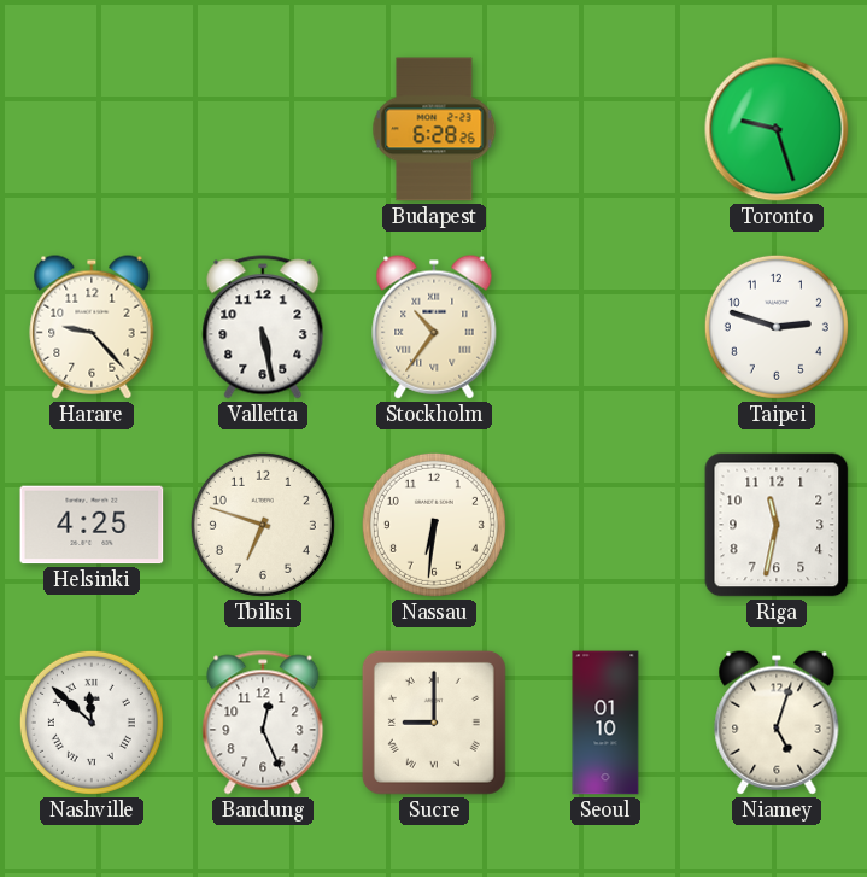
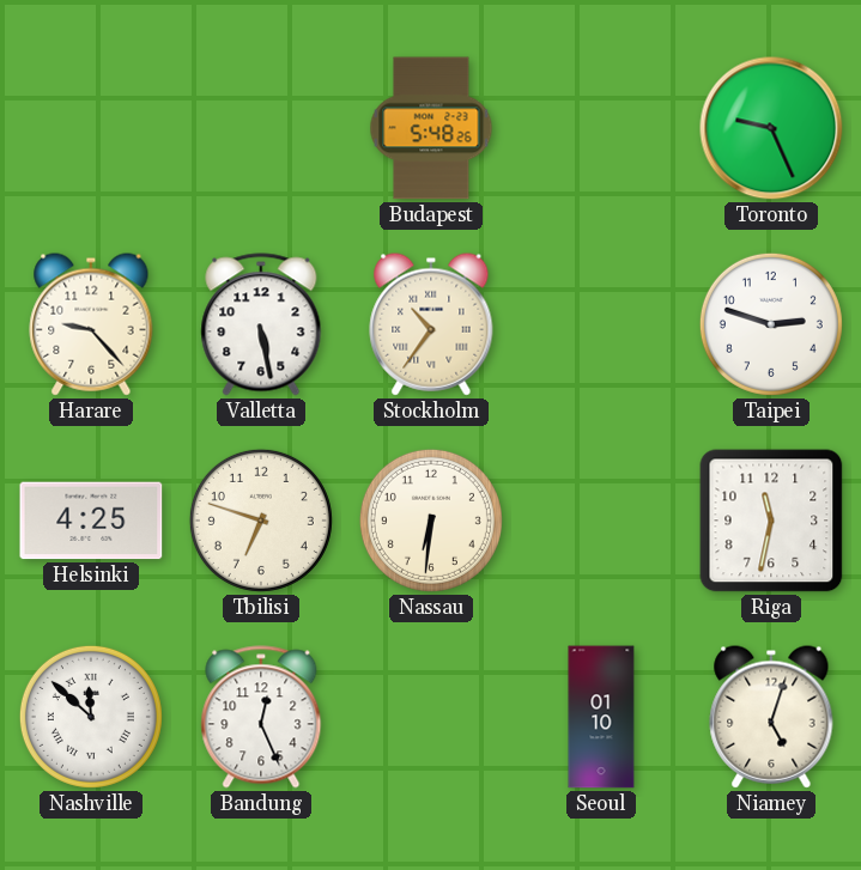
Budapest: 6:28 -> 5:48 (431, 128)
Toronto: 9:27 -> 9:26 (771, 128)
Sucre: 9:00 -> none (434, 723)
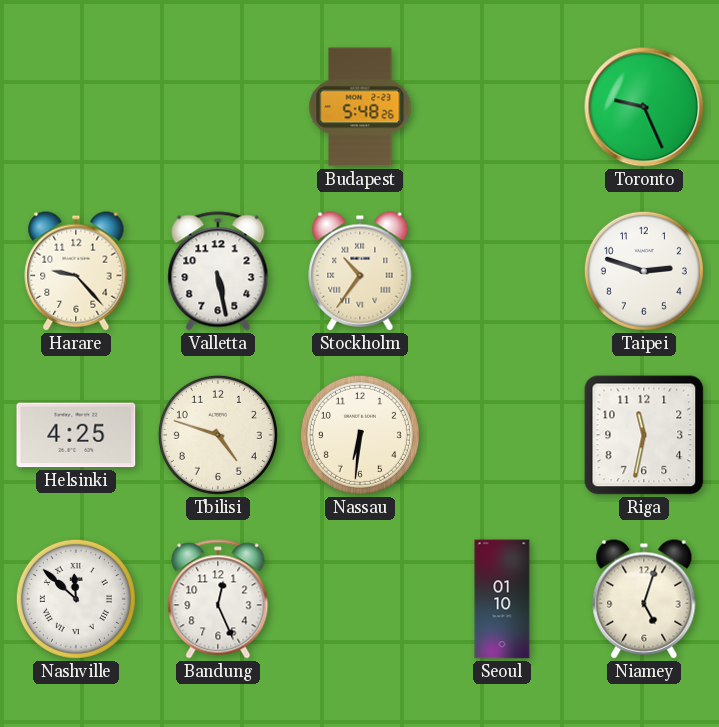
Tbilisi: 6:48 -> 4:48 (218, 435)
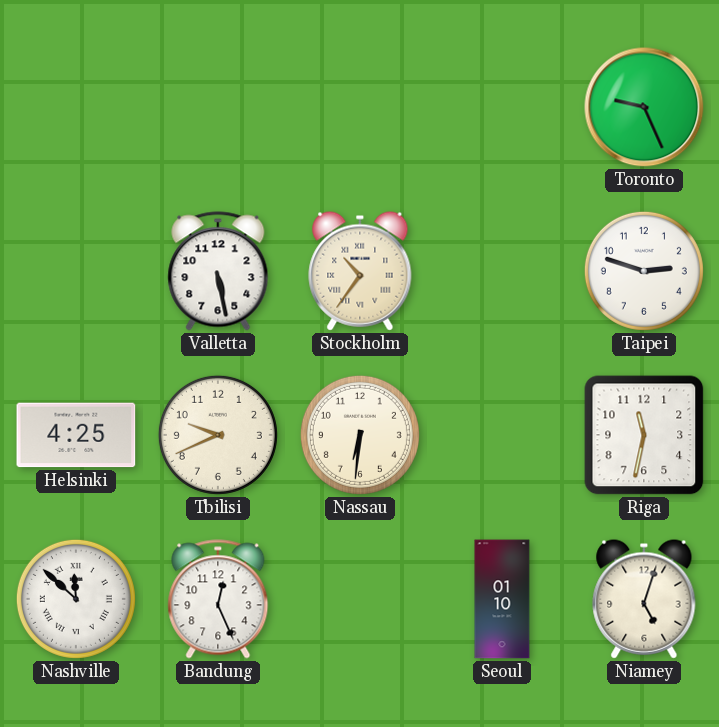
Budapest: 5:48 -> none (360, 107)
Harare: 9:23 -> none (76, 271)
Tbilisi: 4:48 -> 9:41 (218, 435)
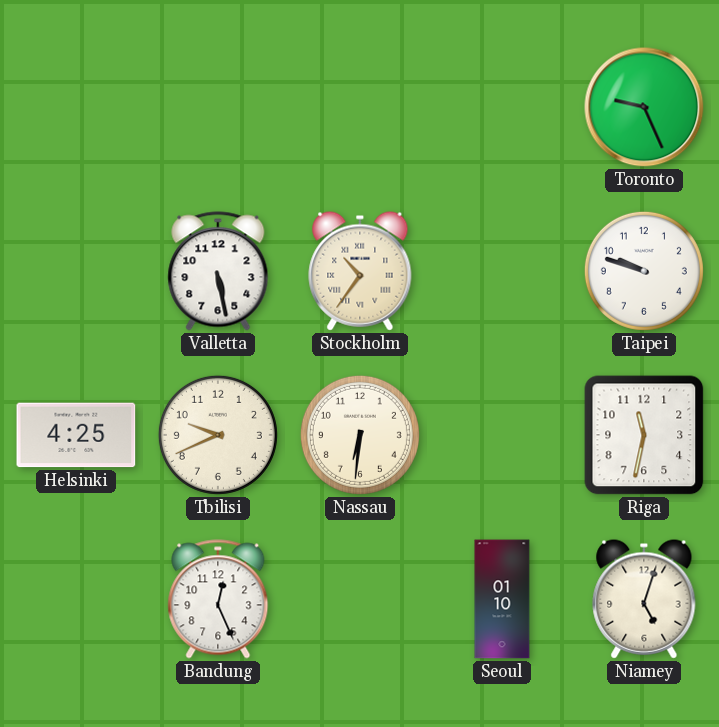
Taipei: 2:48 -> 9:48 (644, 271)
Nashville: 11:52 -> none (76, 599)
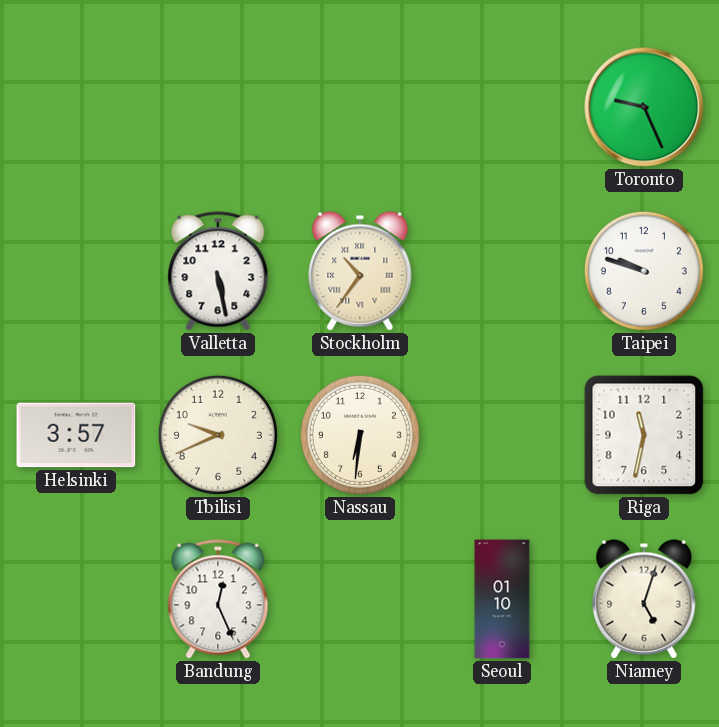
Helsinki: 4:25 -> 3:57 (76, 435)
